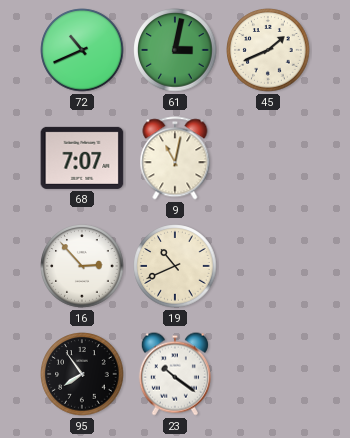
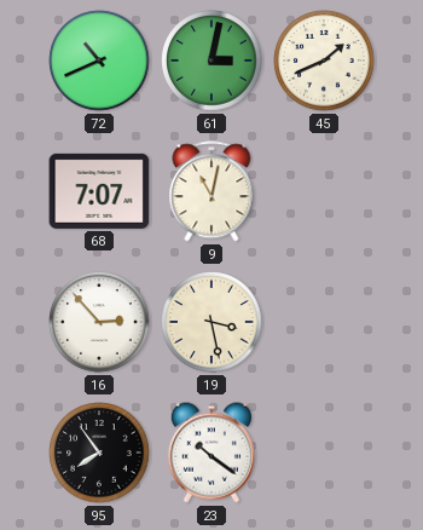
19: 10:41 -> 3:28 (211, 322)
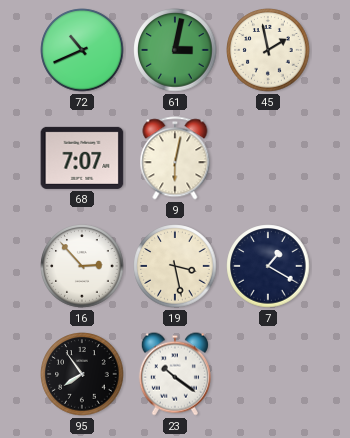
45: 1:41 -> 1:58 (268, 50)
9: 11:02 -> 6:02 (175, 158)
7: none -> 1:20 (268, 266)
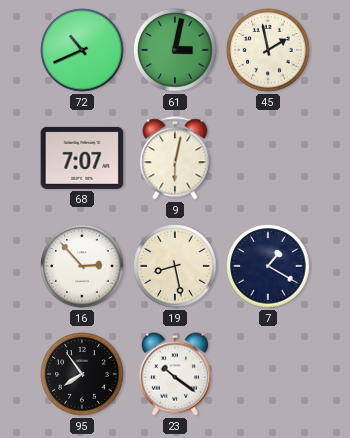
19: 3:28 -> 8:28 (175, 266)
